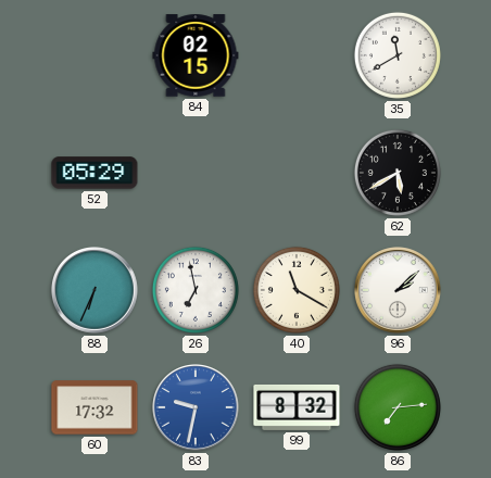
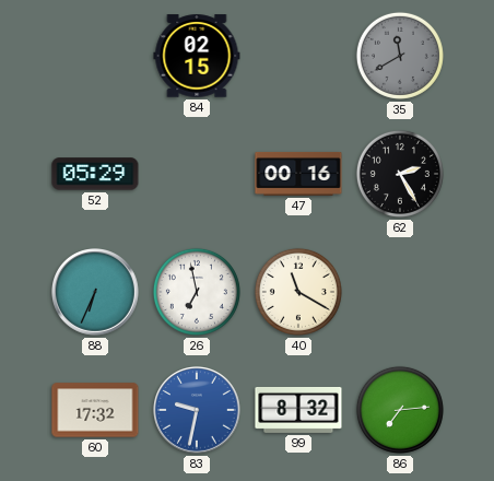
35 dial: white -> grey (400, 56)
47: none -> 00:16 (298, 174)
62: 5:40 -> 2:25 (400, 174)
96: 2:08 -> none (399, 291)
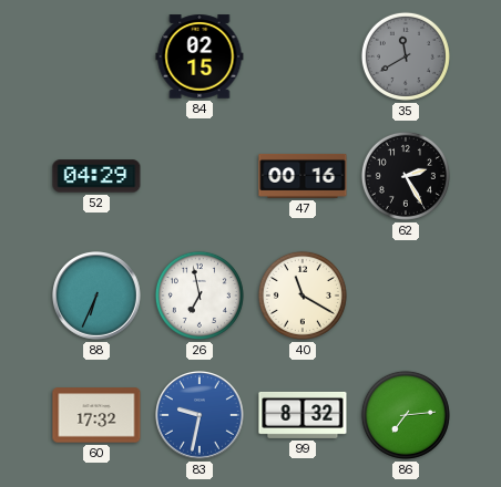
52: 05:29 -> 04:29 (96, 176)
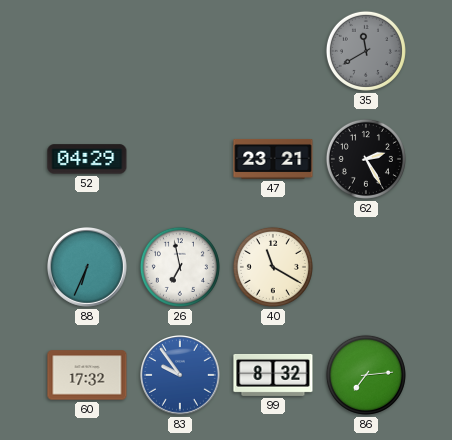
84: 02:15 -> none (200, 56)
47: 00:16 -> 23:21 (273, 159)
83: 9:32 -> 9:54 (181, 376)
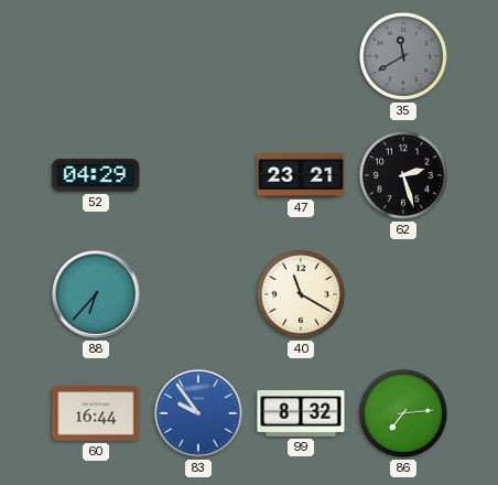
62: 2:25 -> 2:27 (403, 175)
88: 6:34 -> 6:37 (97, 295)
26: 6:58 -> none (180, 267)
60: 17:32 -> 16:44 (96, 413)
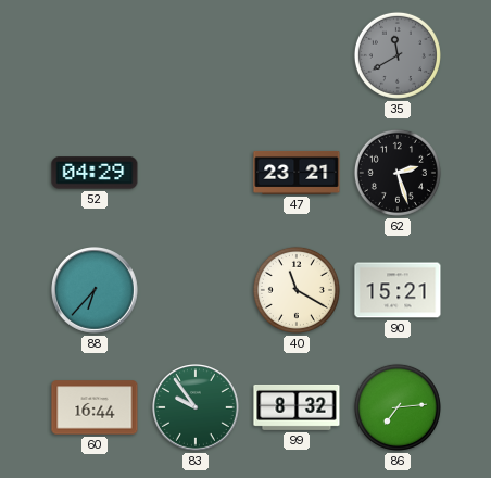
90: none -> 15:21 (398, 290)
83 dial: blue -> green (197, 408)
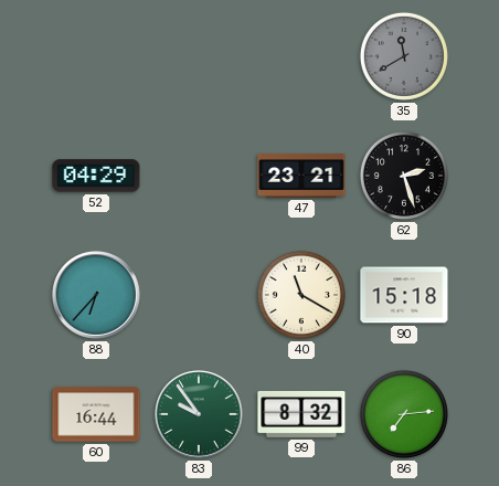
90: 15:21 -> 15:18 (404, 295)
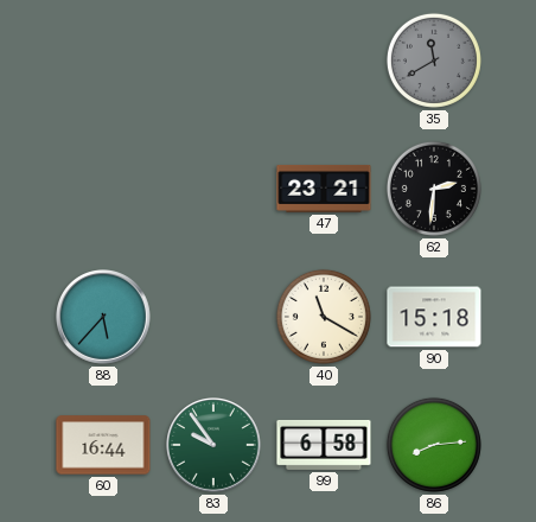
52: 04:29 -> none (96, 176)
62: 2:27 -> 2:31 (434, 189)
88: 6:37 -> 5:37 (104, 318)
99: 8:32 -> 6:58 (324, 445)
86: 7:14 -> 8:14 (434, 445)
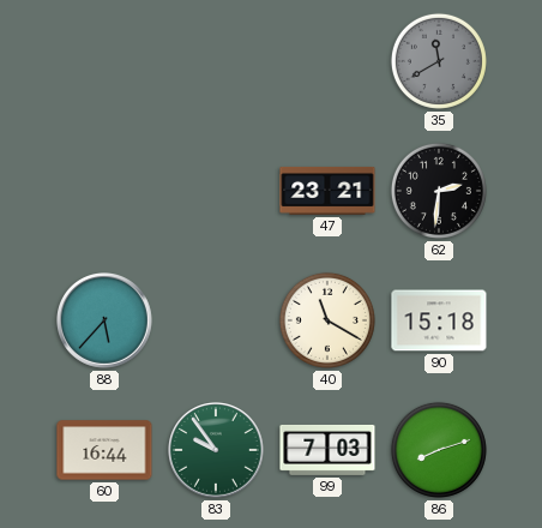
99: 6:58 -> 7:03 (327, 450)
86: 8:14 -> 8:12 (439, 450)
